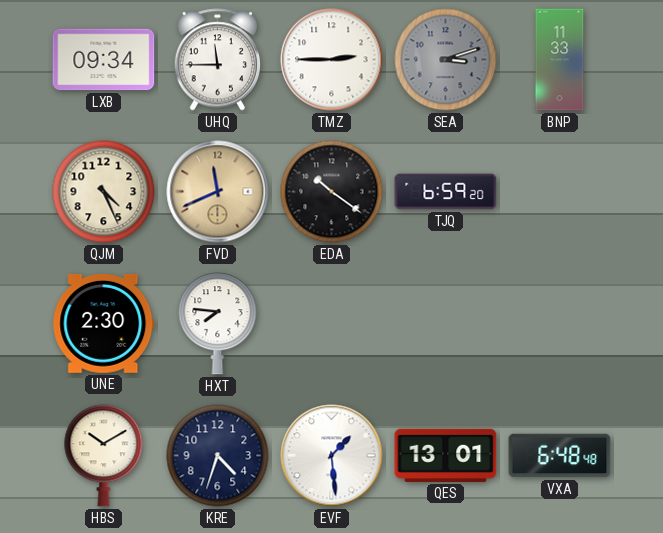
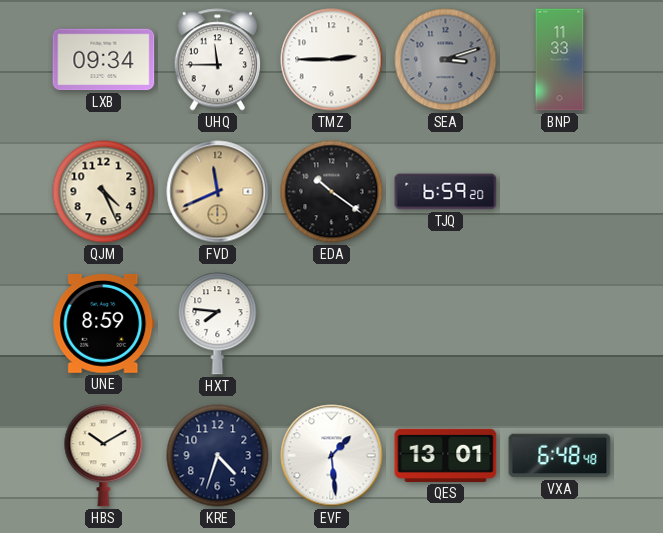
UNE: 2:30 -> 8:59 (104, 323)
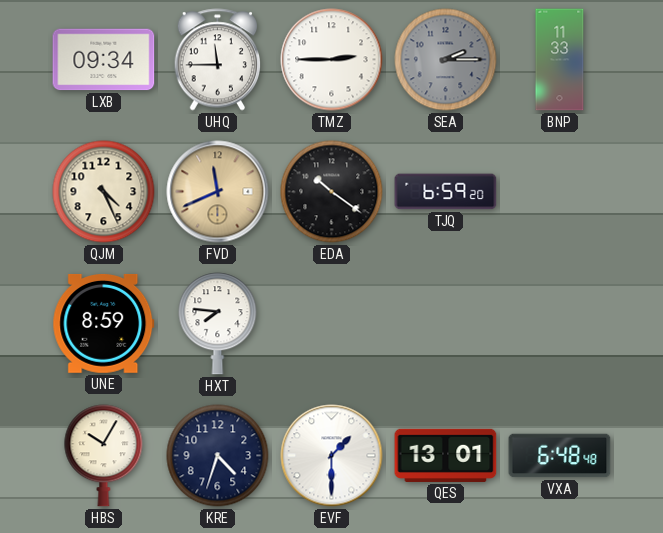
SEA: 3:12 -> 2:15 (446, 60)
HBS: 10:10 -> 10:05 (104, 456)
EVF: 1:29 -> 1:30 (332, 456)
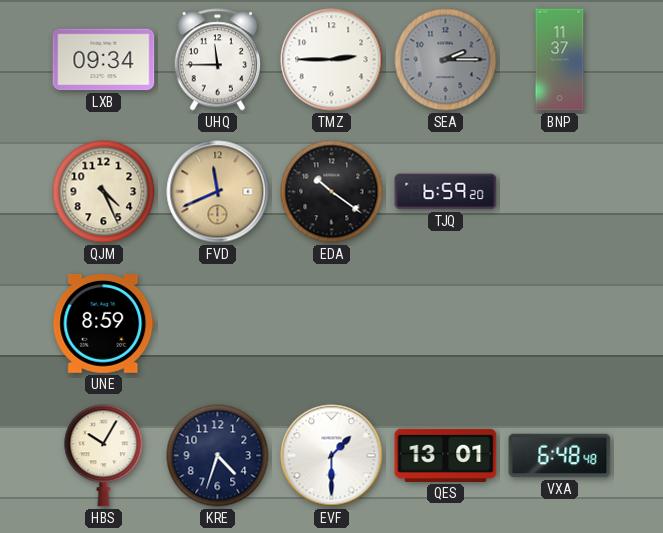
BNP: 11:33 -> 11:37 (560, 60)
HXT: 7:46 -> none (218, 324)
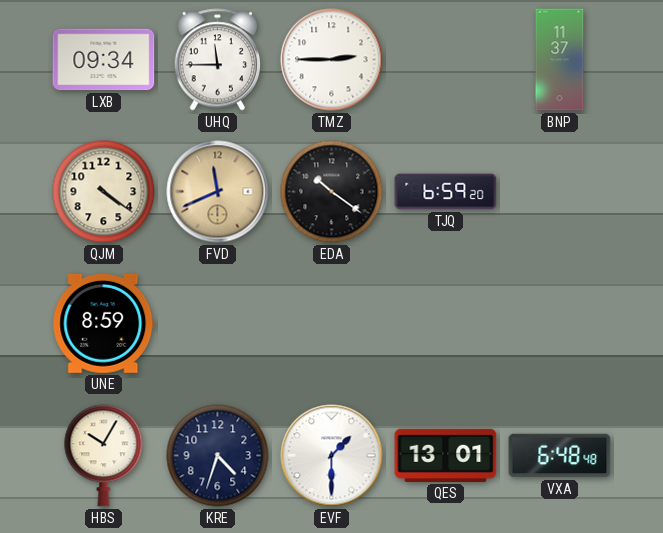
SEA: 2:15 -> none (446, 60)
QJM: 4:26 -> 4:21 (104, 192)
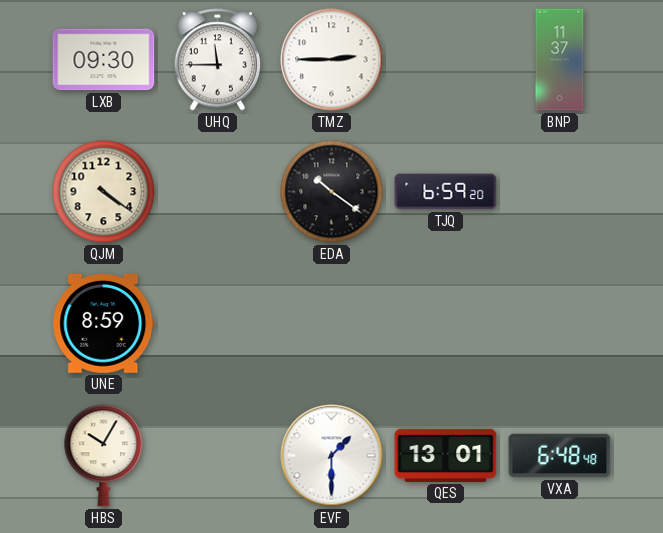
LXB: 09:34 -> 09:30 (104, 60)
FVD: 11:41 -> none (218, 192)
KRE: 4:33 -> none (218, 456)
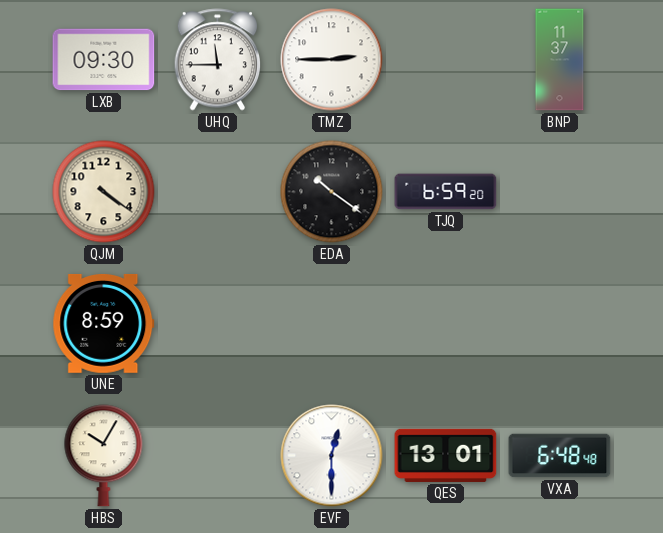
EVF: 1:30 -> 12:30 (332, 456)
